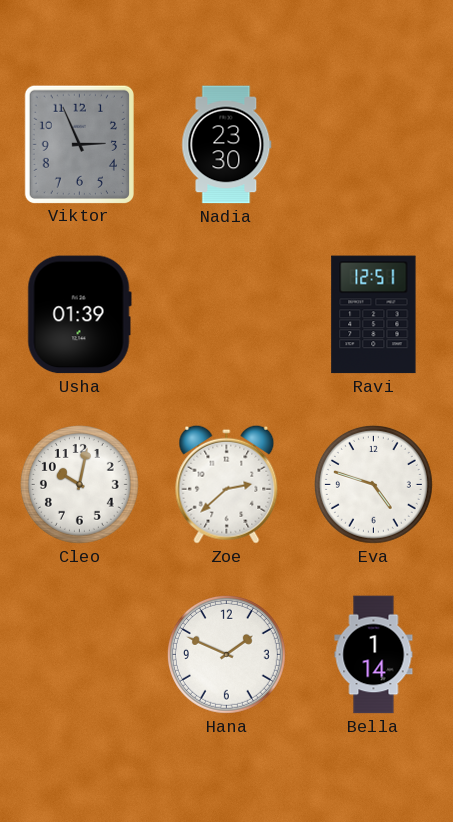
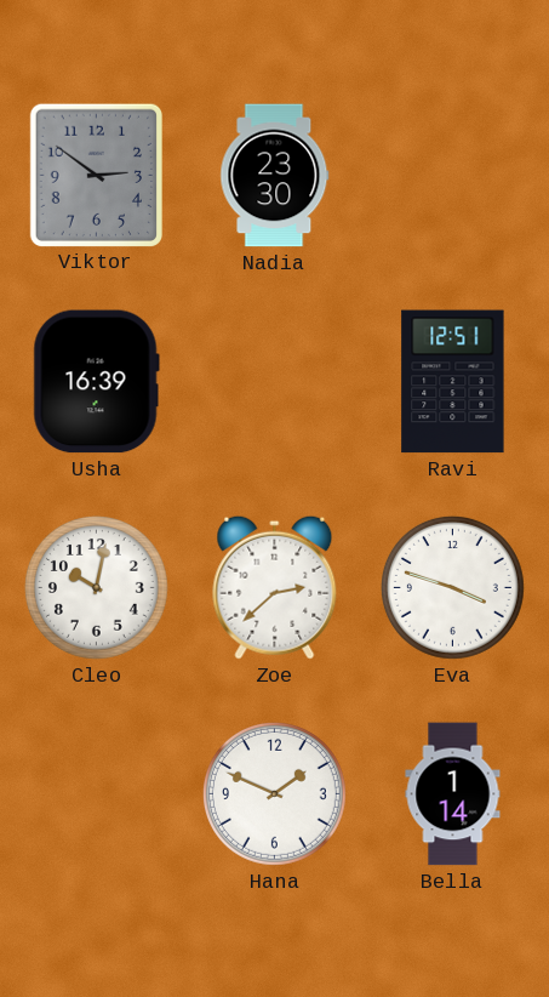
Viktor: 2:56 -> 2:51 (96, 175)
Usha: 01:39 -> 16:39 (96, 382)
Eva: 4:48 -> 3:48 (452, 587)
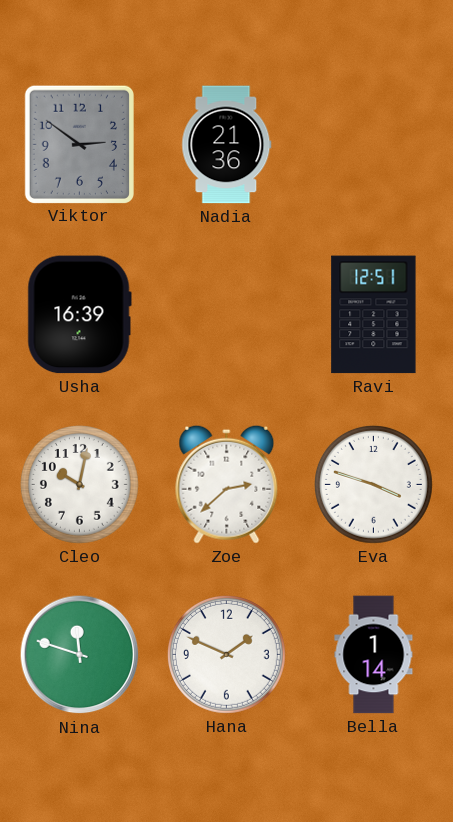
Nadia: 23:30 -> 21:36 (227, 145)
Nina: none -> 11:48 (80, 655)
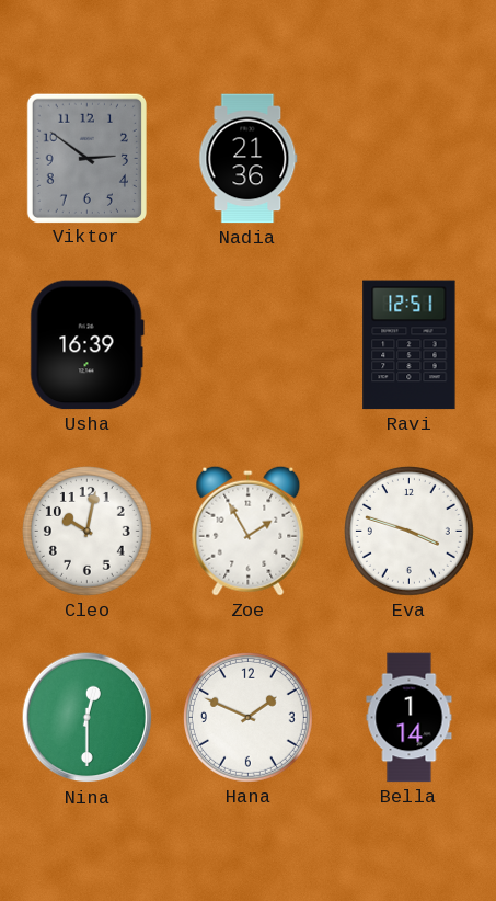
Zoe: 2:38 -> 1:55 (249, 531)
Nina: 11:48 -> 12:30 (88, 718)
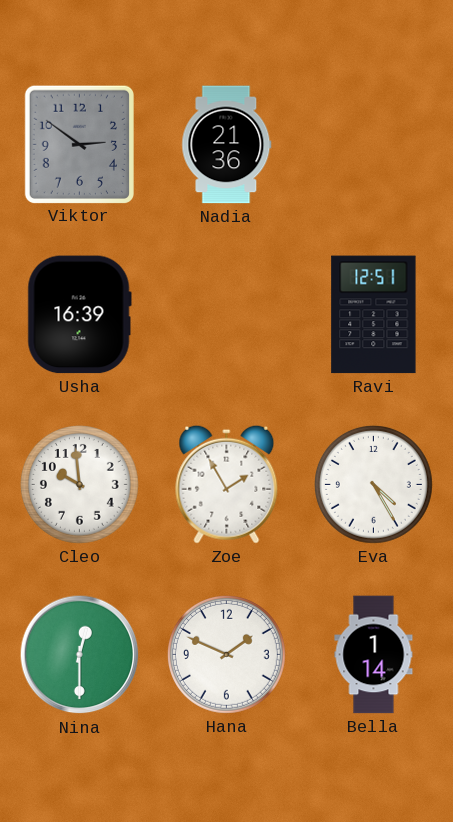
Cleo: 10:02 -> 9:59 (79, 484)
Eva: 3:48 -> 4:25 (373, 484)
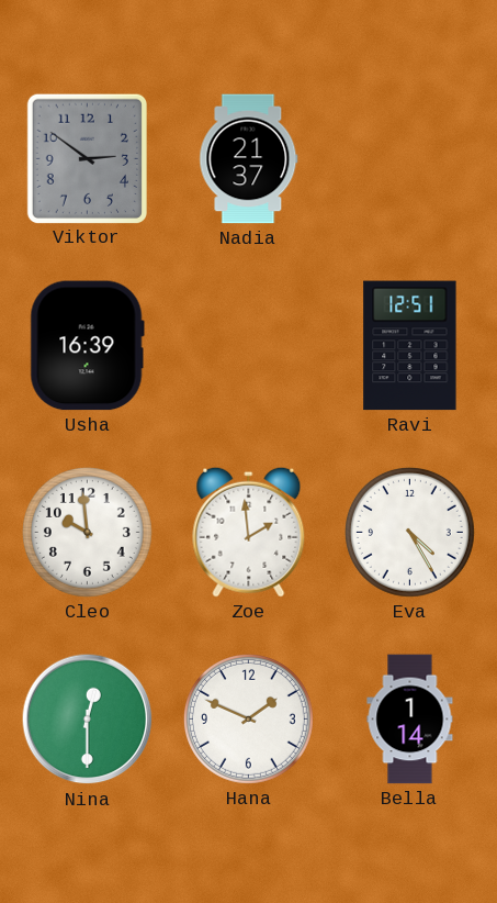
Nadia: 21:36 -> 21:37 (249, 159)
Zoe: 1:55 -> 1:59 (249, 532)
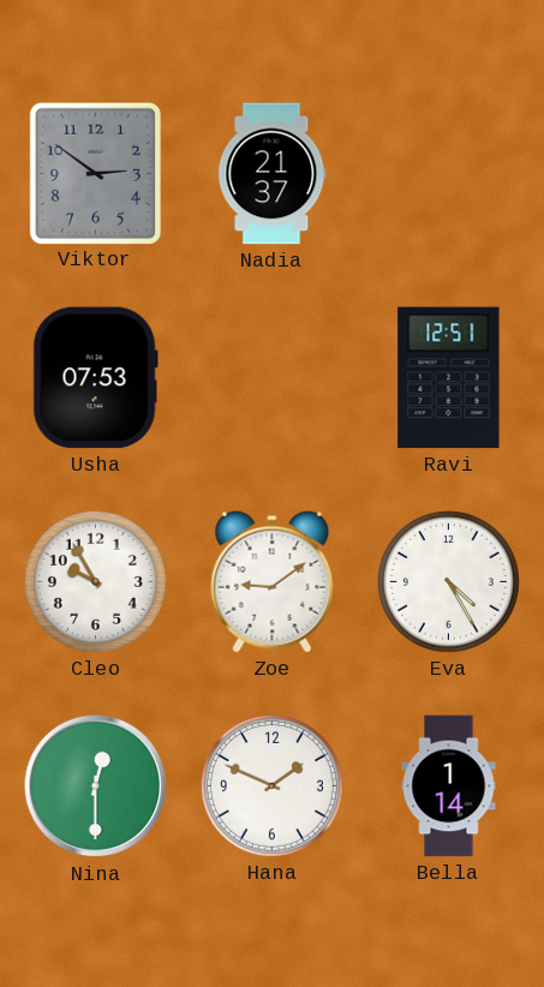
Usha: 16:39 -> 07:53 (95, 378)
Cleo: 9:59 -> 9:55 (95, 581)
Zoe: 1:59 -> 9:09 (273, 581)
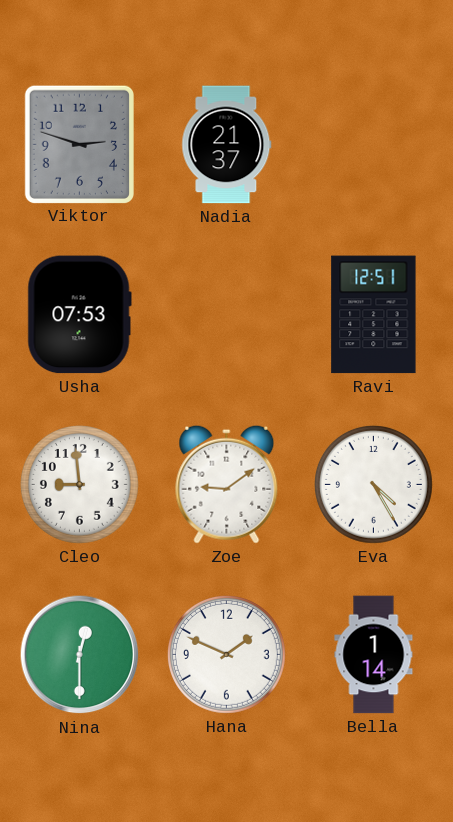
Viktor: 2:51 -> 2:48 (79, 144)
Cleo: 9:55 -> 8:59 (79, 484)
